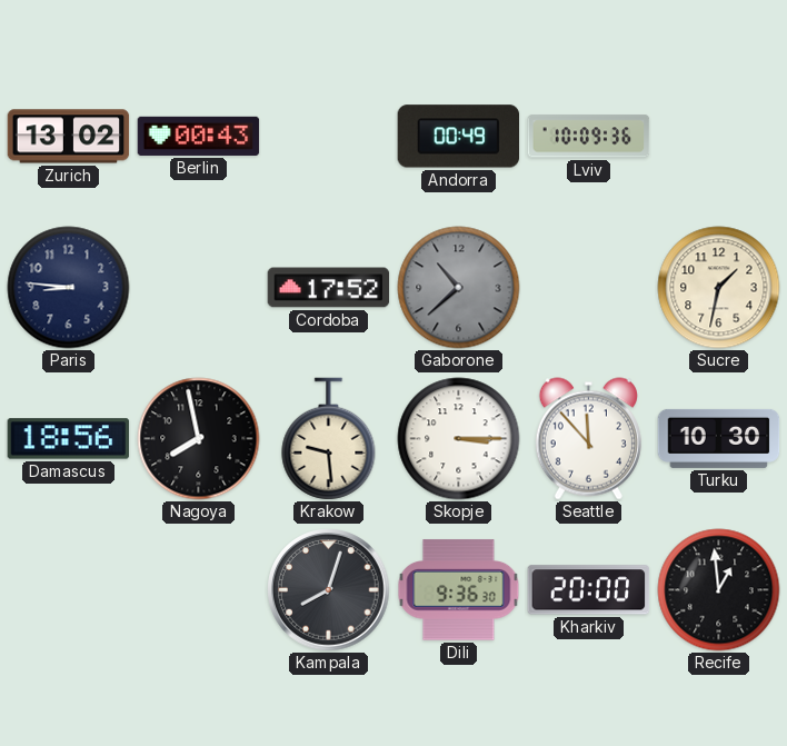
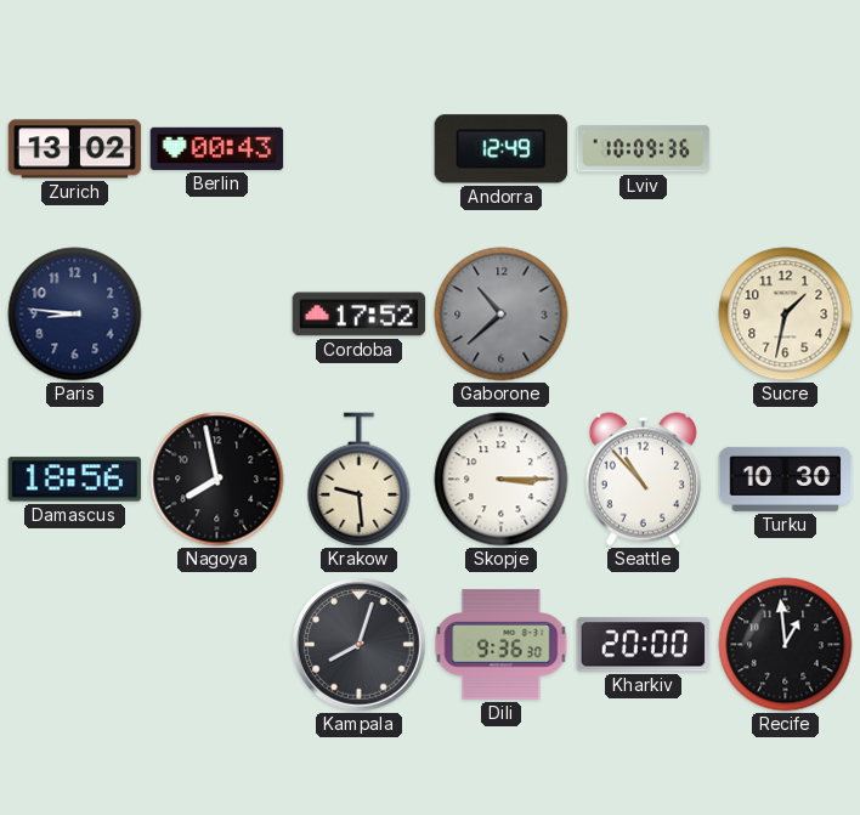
Andorra: 00:49 -> 12:49 (502, 149)
Seattle: 11:53 -> 10:53 (643, 480)
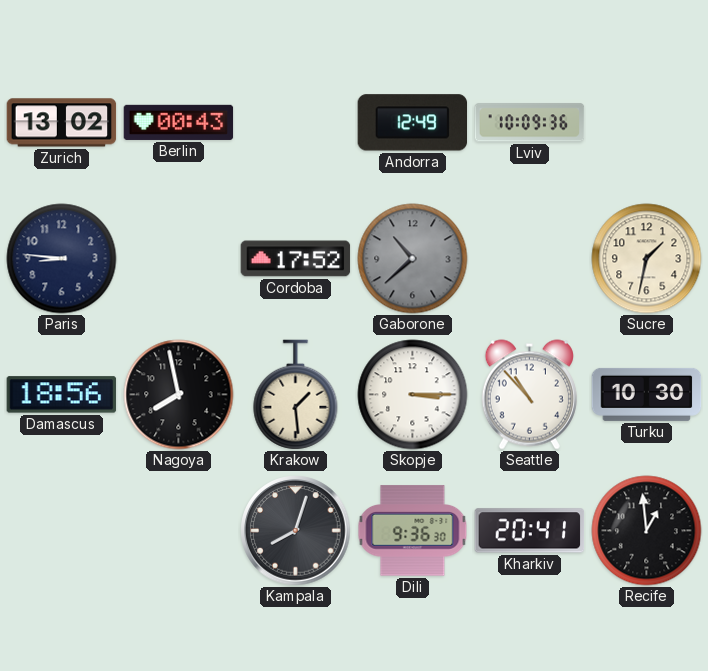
Krakow: 9:29 -> 1:29 (296, 395)
Kharkiv: 20:00 -> 20:41 (530, 531)
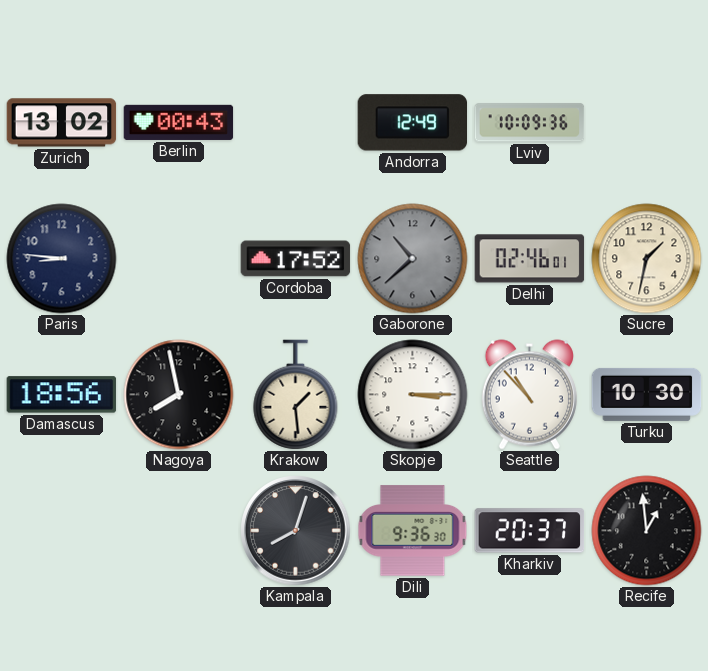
Delhi: none -> 02:46 (530, 259)
Kharkiv: 20:41 -> 20:37 (530, 531)
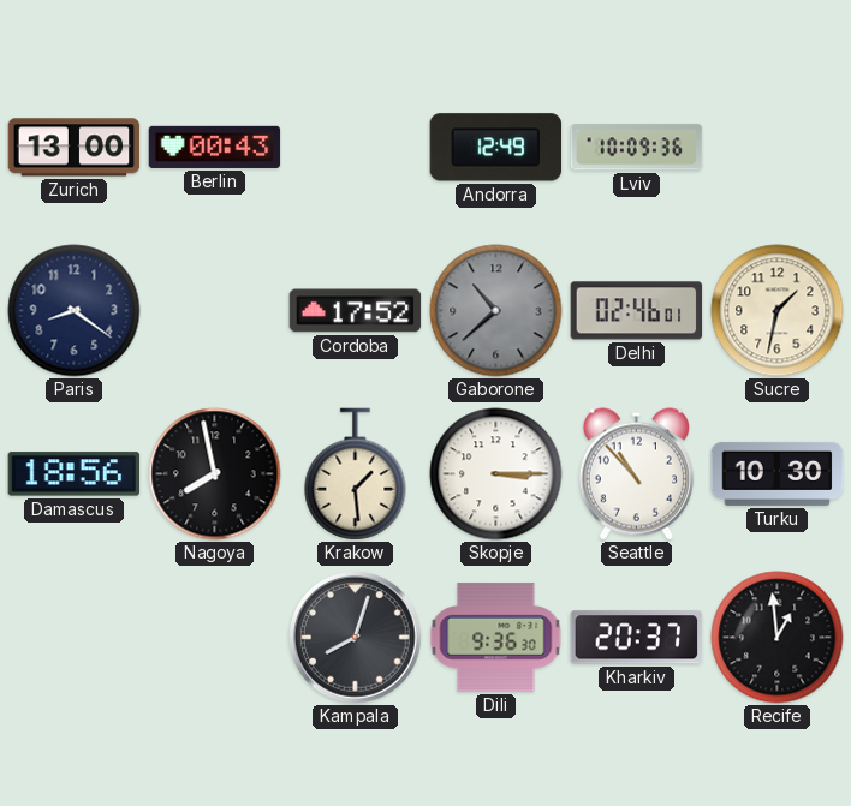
Zurich: 13:02 -> 13:00 (75, 148)
Paris: 8:46 -> 8:21 (75, 311)
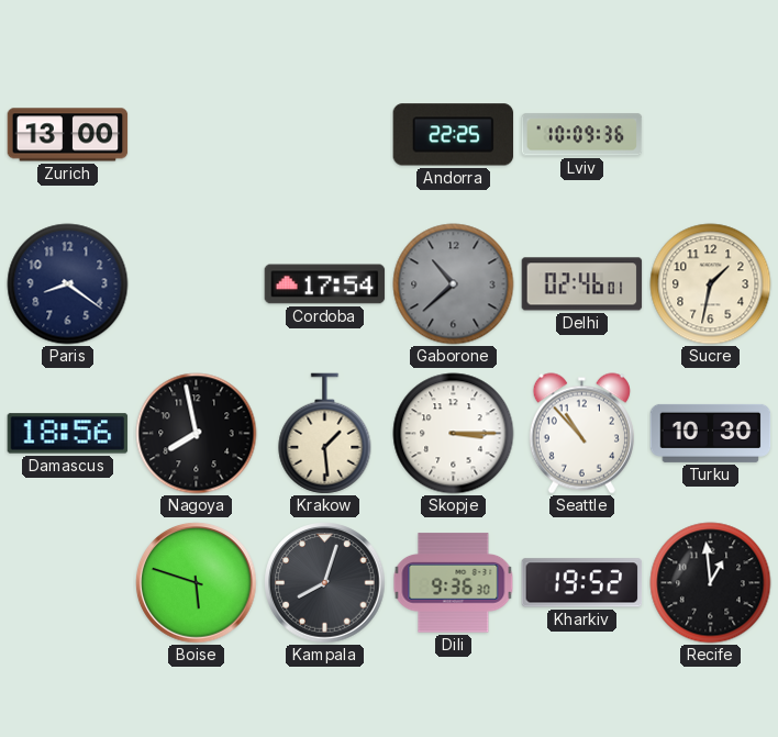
Berlin: 00:43 -> none (215, 147)
Andorra: 12:49 -> 22:25 (454, 135)
Cordoba: 17:52 -> 17:54 (325, 284)
Boise: none -> 5:48 (197, 583)
Kharkiv: 20:37 -> 19:52 (582, 583)
